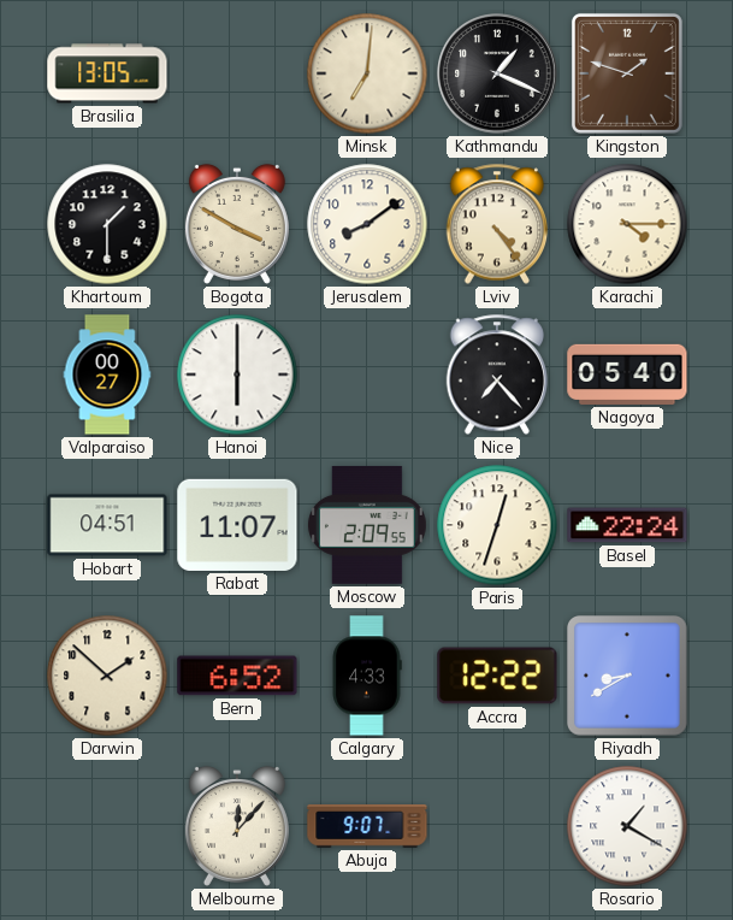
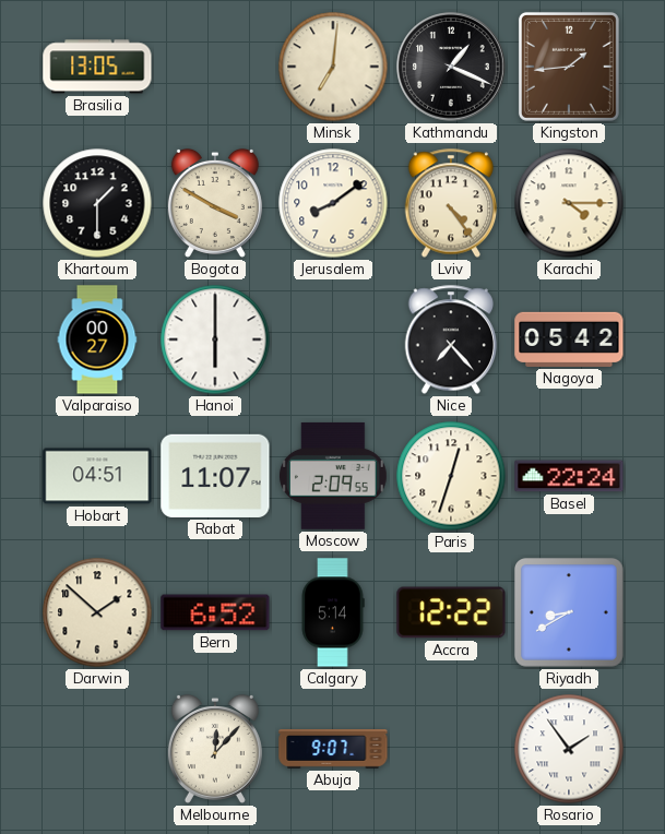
Kingston: 1:48 -> 1:44 (569, 67)
Nagoya: 05:40 -> 05:42 (569, 339)
Calgary: 4:33 -> 5:14 (333, 612)
Rosario: 1:20 -> 1:54 (569, 749)
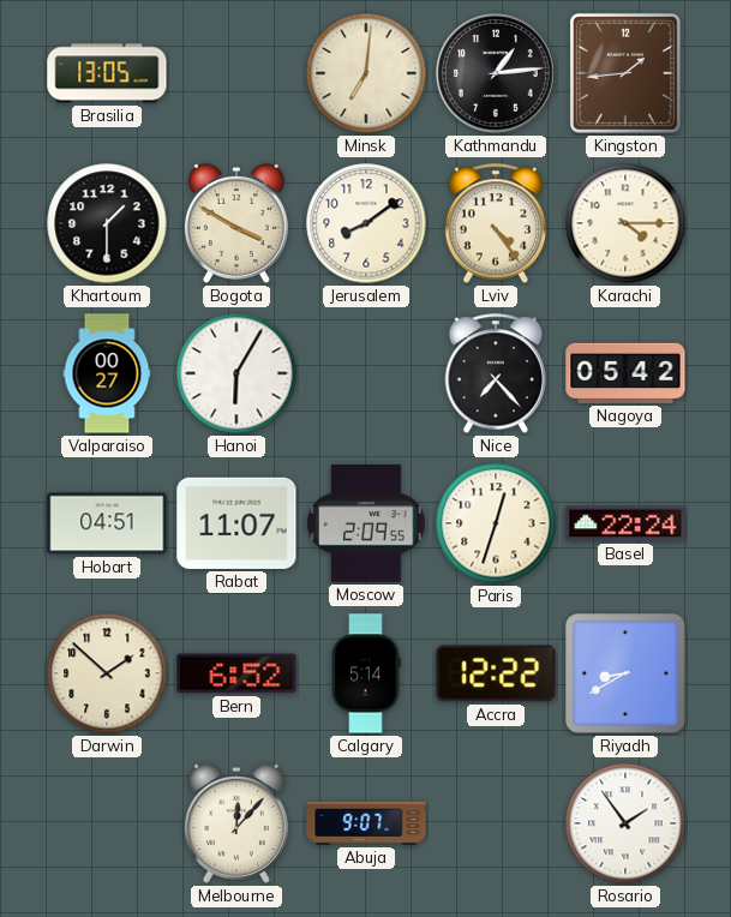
Kathmandu: 1:19 -> 1:14 (496, 73)
Hanoi: 6:00 -> 6:05 (236, 373)
